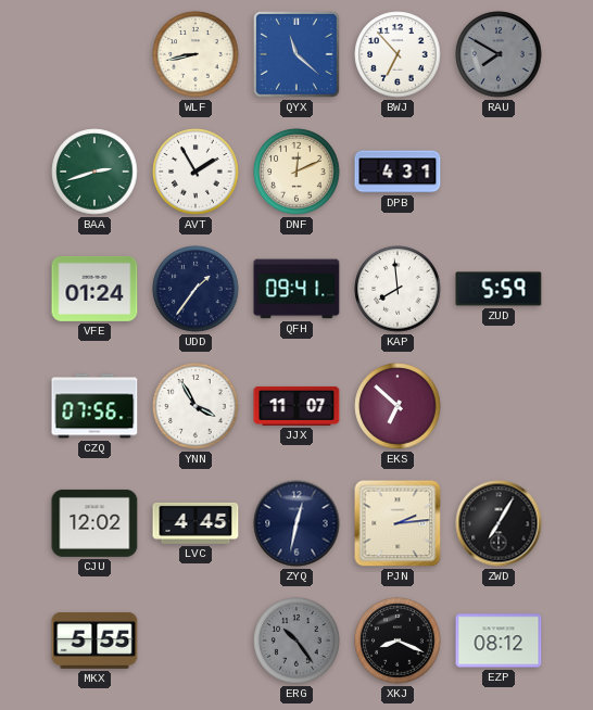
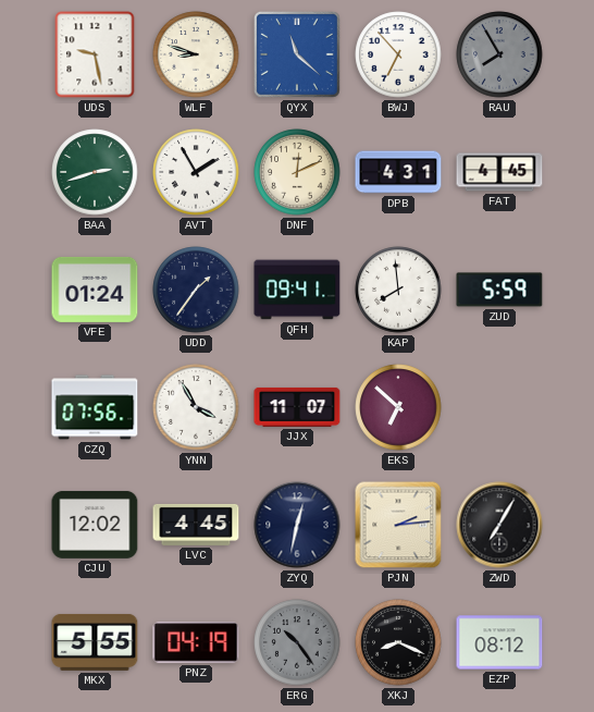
UDS: none -> 9:28 (95, 54)
WLF: 8:43 -> 8:48 (196, 54)
RAU: 7:50 -> 7:55 (499, 54)
FAT: none -> 4:45 (499, 172)
PNZ: none -> 04:19 (196, 642)
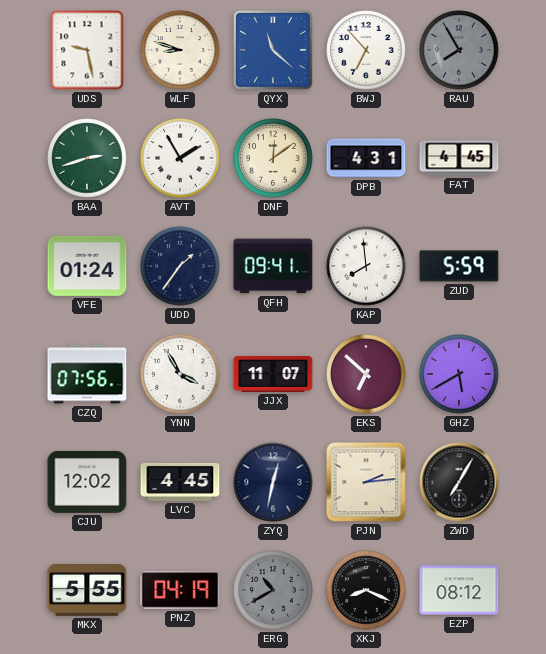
DNF: 12:11 -> 12:09 (273, 158)
GHZ: none -> 5:40 (459, 374)
ERG: 10:24 -> 10:40 (273, 590)
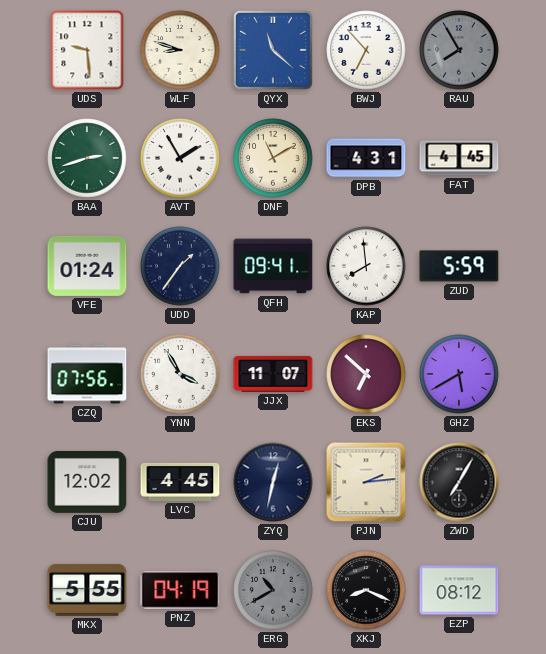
UDS: 9:28 -> 9:29 (87, 50)
DNF: 12:09 -> 11:10 (273, 158)
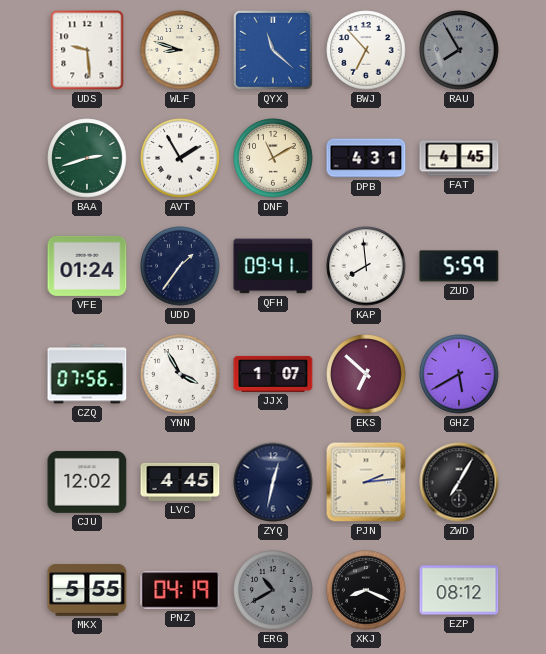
JJX: 11:07 -> 1:07 (273, 374)
